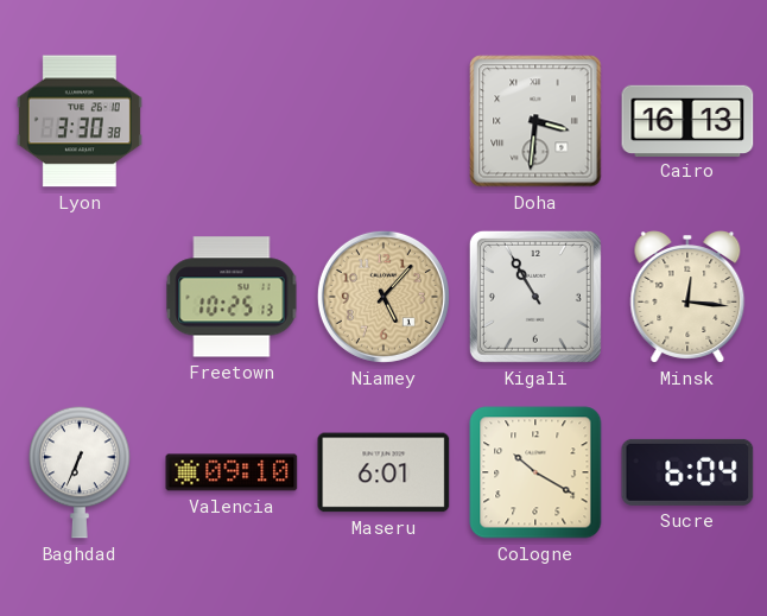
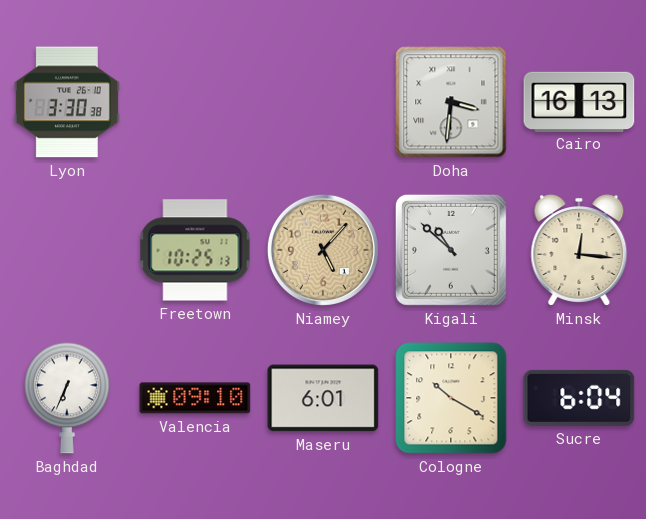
Kigali: 10:55 -> 10:52 (451, 250)
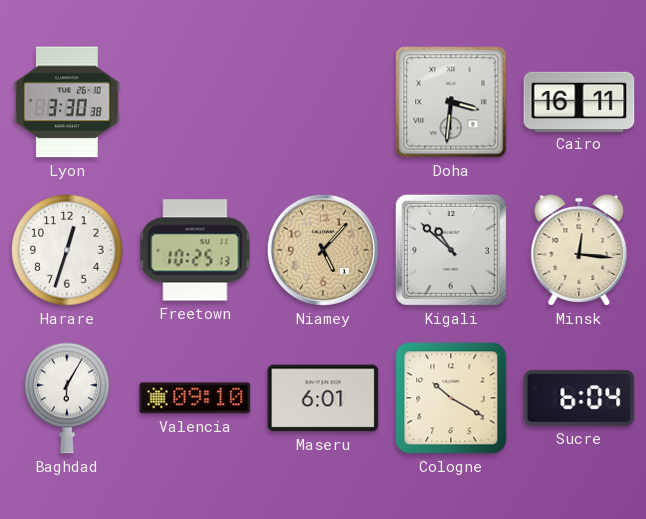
Cairo: 16:13 -> 16:11 (579, 101)
Harare: none -> 12:33 (67, 250)
Baghdad: 6:34 -> 6:05 (67, 398)
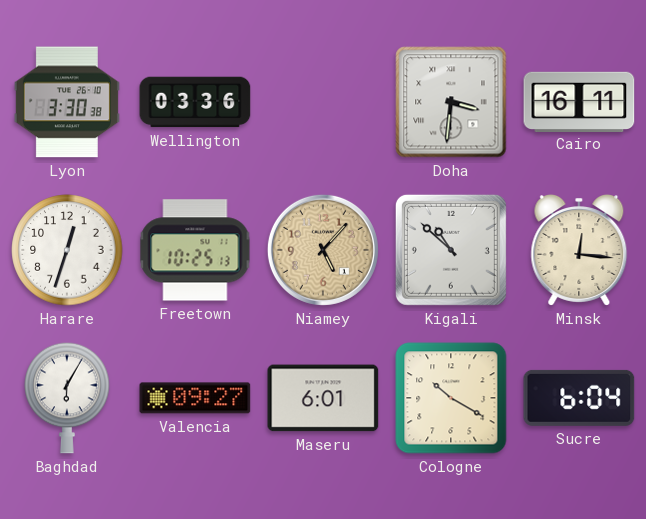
Wellington: none -> 03:36 (195, 102)
Valencia: 09:10 -> 09:27 (195, 398)
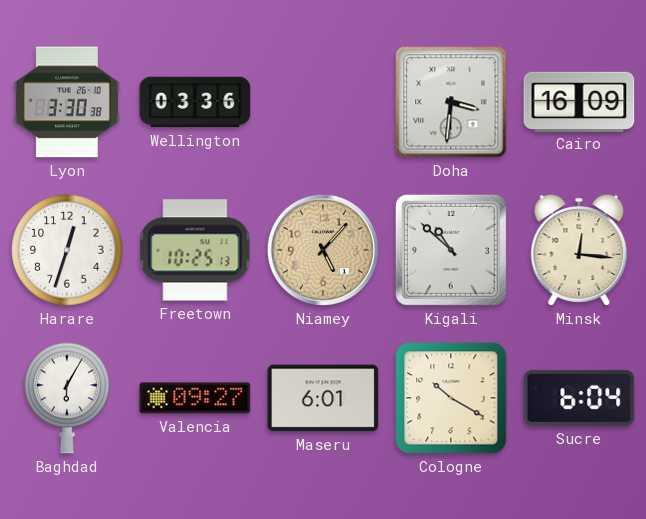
Cairo: 16:11 -> 16:09 (579, 101)
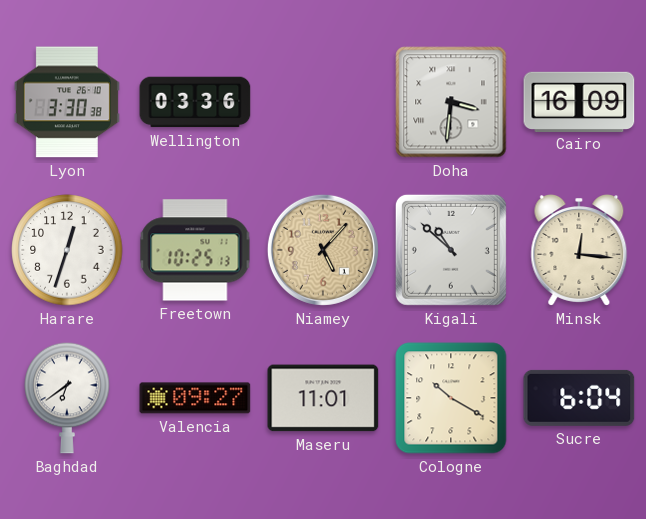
Baghdad: 6:05 -> 6:39 (67, 398)
Maseru: 6:01 -> 11:01 (323, 398)
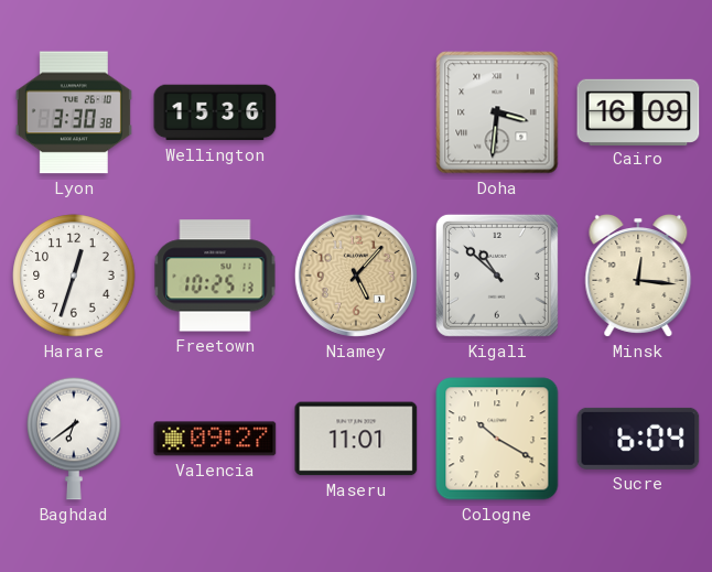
Wellington: 03:36 -> 15:36 (215, 112)
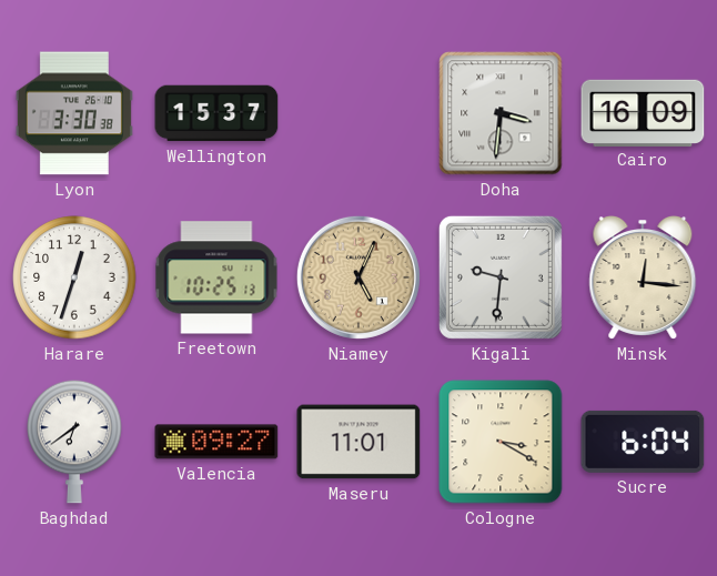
Wellington: 15:36 -> 15:37 (216, 113)
Niamey: 5:07 -> 5:04 (358, 277)
Kigali: 10:52 -> 9:31 (501, 277)
Cologne: 10:20 -> 3:20 (501, 442)
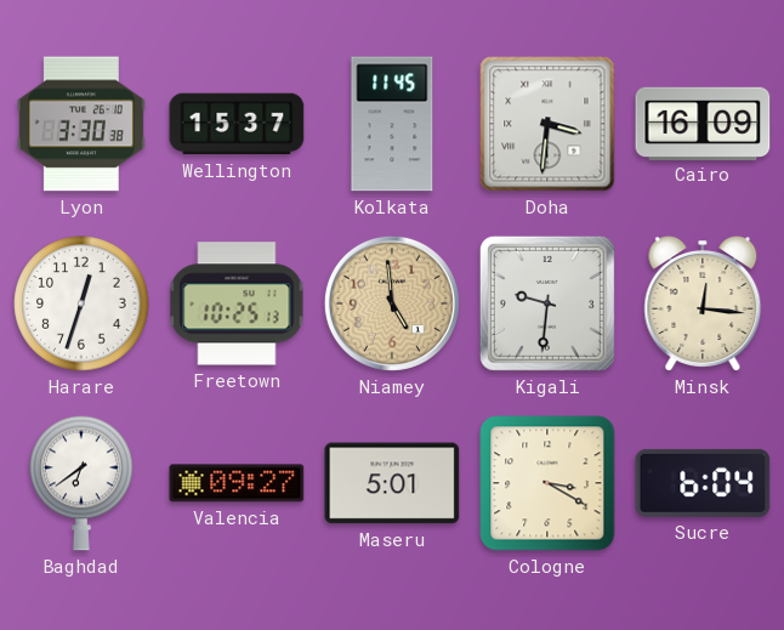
Kolkata: none -> 11:45 (392, 124)
Niamey: 5:04 -> 4:59 (392, 303)
Maseru: 11:01 -> 5:01 (392, 483)
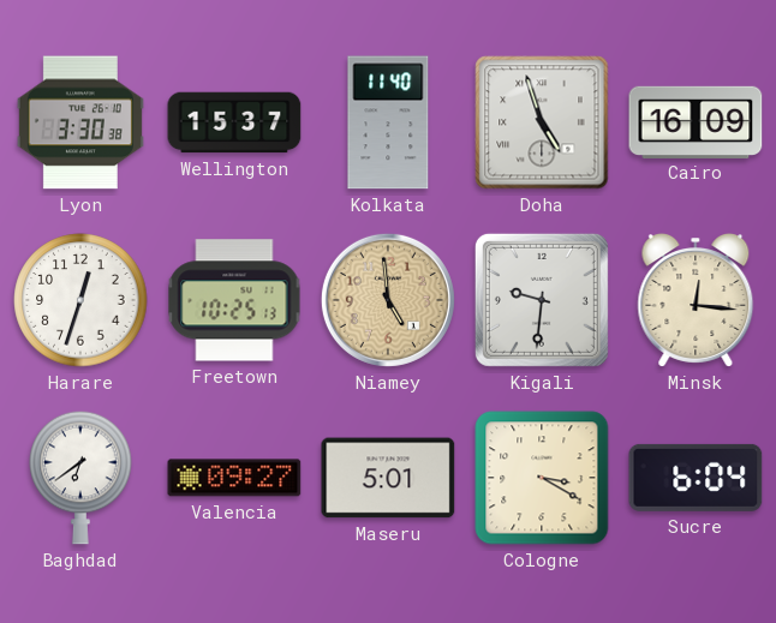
Kolkata: 11:45 -> 11:40 (388, 122)
Doha: 3:31 -> 4:57 (542, 122)
